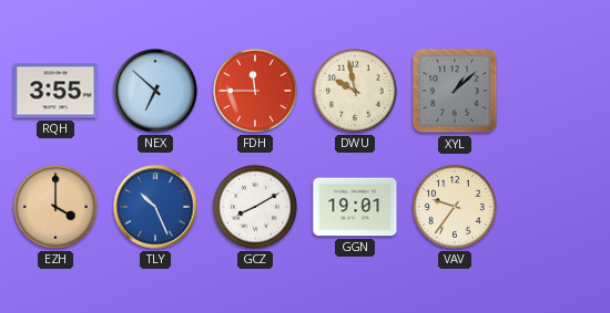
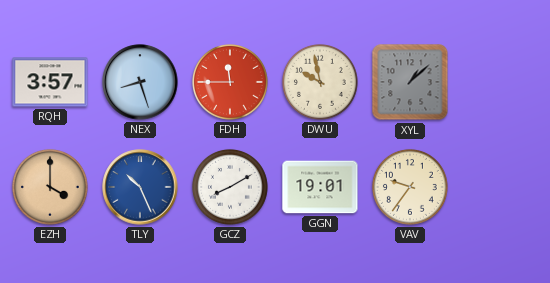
RQH: 3:55 -> 3:57 (50, 82)
NEX: 6:52 -> 8:27 (140, 82)
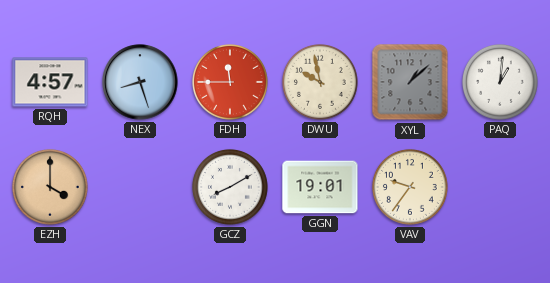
RQH: 3:57 -> 4:57 (50, 82)
PAQ: none -> 1:01 (500, 82)
TLY: 10:26 -> none (140, 187)
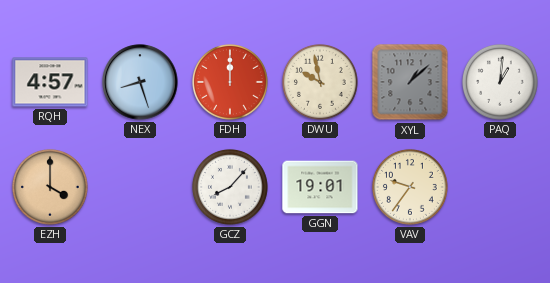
FDH: 11:45 -> 12:00 (230, 82)
GCZ: 8:10 -> 8:07 (230, 187)
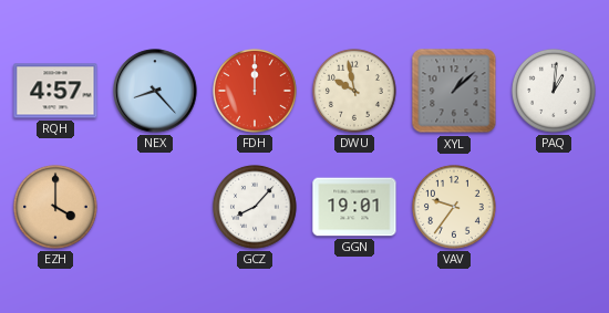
NEX: 8:27 -> 8:23 (155, 91)
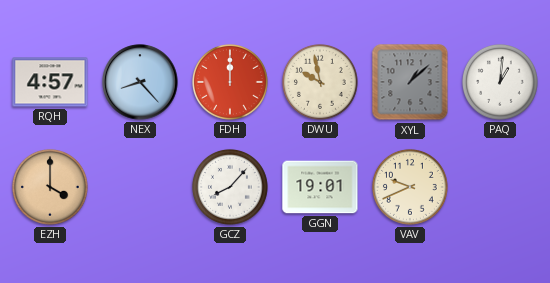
VAV: 9:36 -> 9:41 (410, 187)
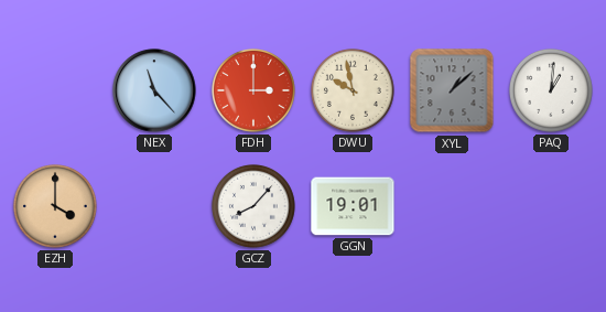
RQH: 4:57 -> none (50, 82)
NEX: 8:23 -> 11:23 (154, 90)
FDH: 12:00 -> 3:00 (253, 90)
VAV: 9:41 -> none (410, 187)
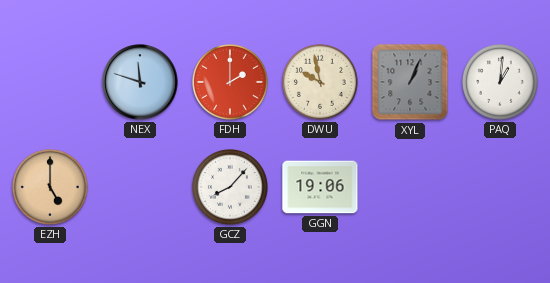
NEX: 11:23 -> 11:48 (140, 82)
FDH: 3:00 -> 2:00 (230, 82)
XYL: 1:08 -> 1:04 (410, 82)
EZH: 4:00 -> 5:00 (50, 187)
GGN: 19:01 -> 19:06 (320, 187)
